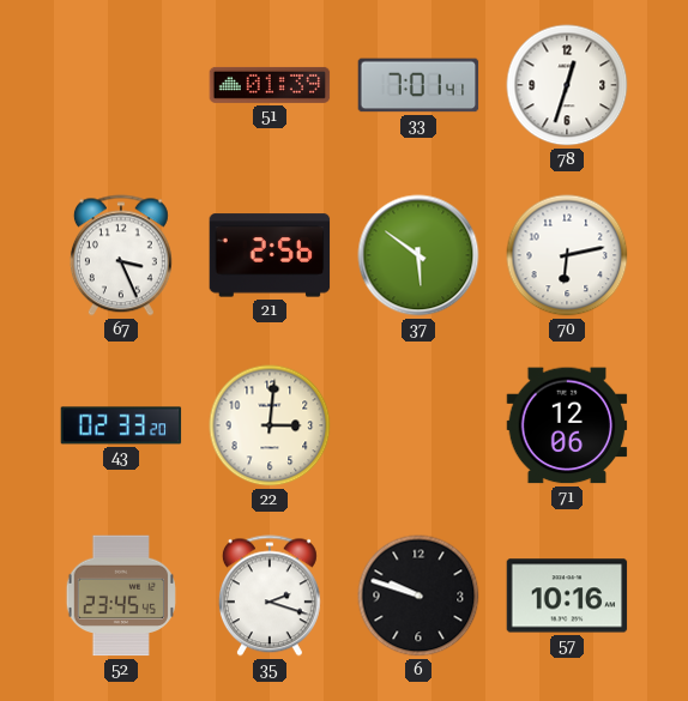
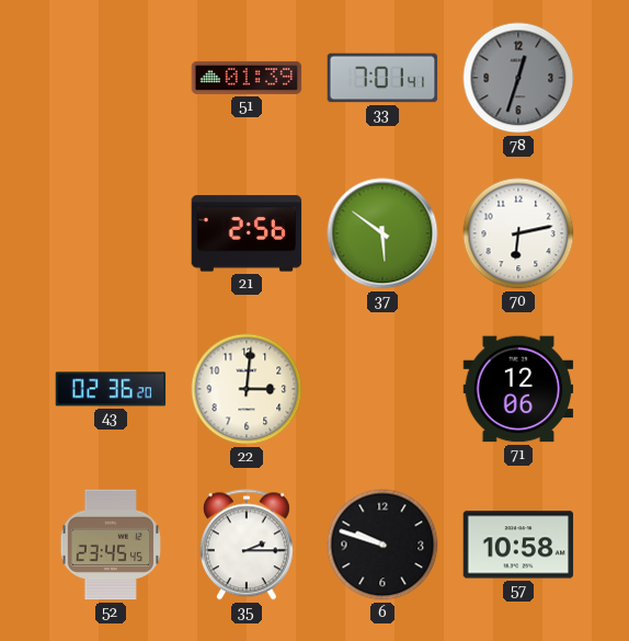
78 dial: white -> grey (518, 78)
67: 3:26 -> none (121, 255)
43: 02:33 -> 02:36 (111, 389)
35: 2:18 -> 2:15 (247, 545)
57: 10:16 -> 10:58 (518, 545)
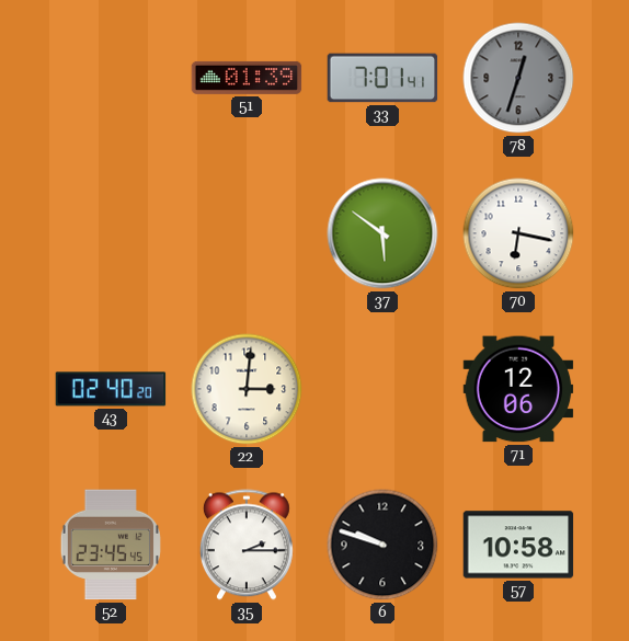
21: 2:56 -> none (247, 233)
70: 6:13 -> 6:17 (518, 233)
43: 02:36 -> 02:40 (111, 389)
